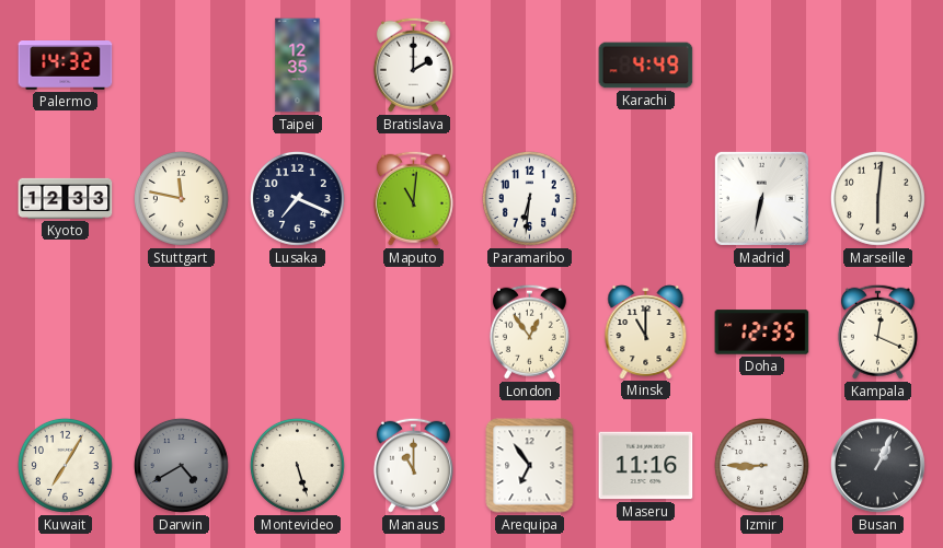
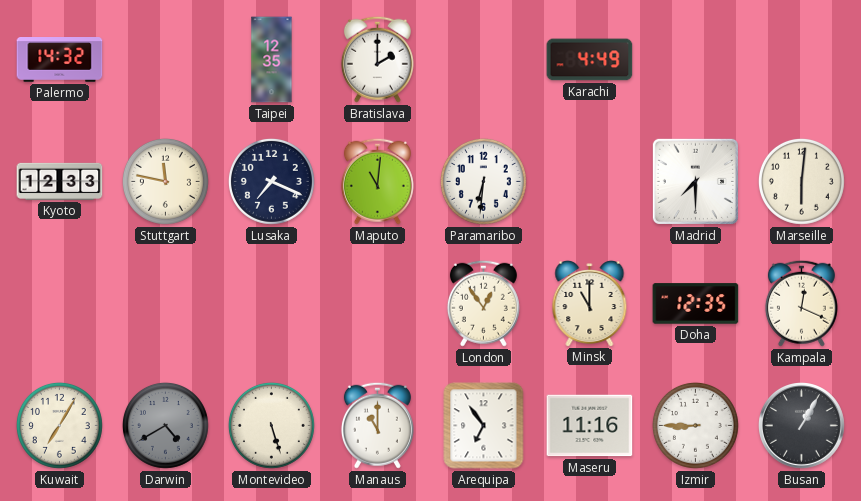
Madrid: 6:32 -> 7:30 (695, 181)
Busan: 1:04 -> 1:05 (802, 426)
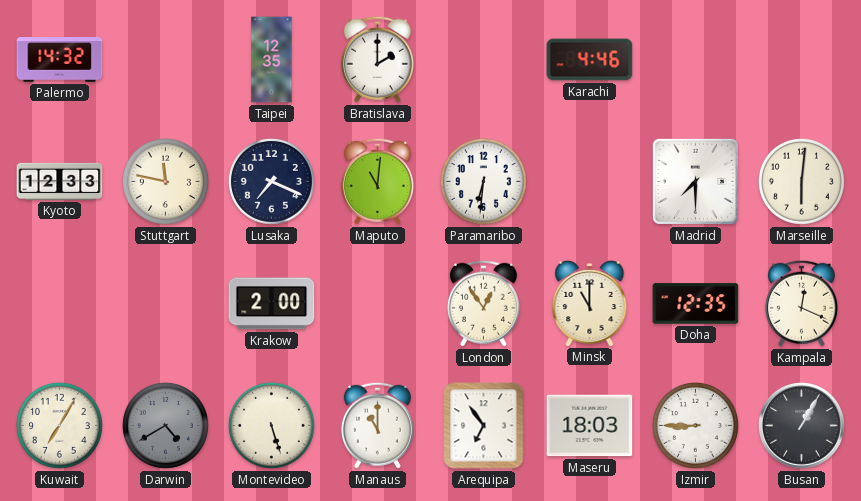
Karachi: 4:49 -> 4:46 (590, 60)
Krakow: none -> 2:00 (272, 304)
Maseru: 11:16 -> 18:03 (590, 426)
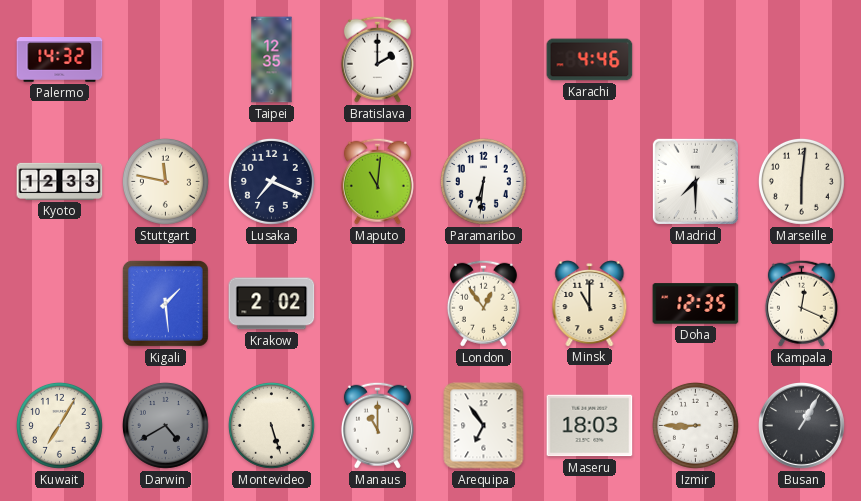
Kigali: none -> 1:29 (165, 303)
Krakow: 2:00 -> 2:02 (272, 304)
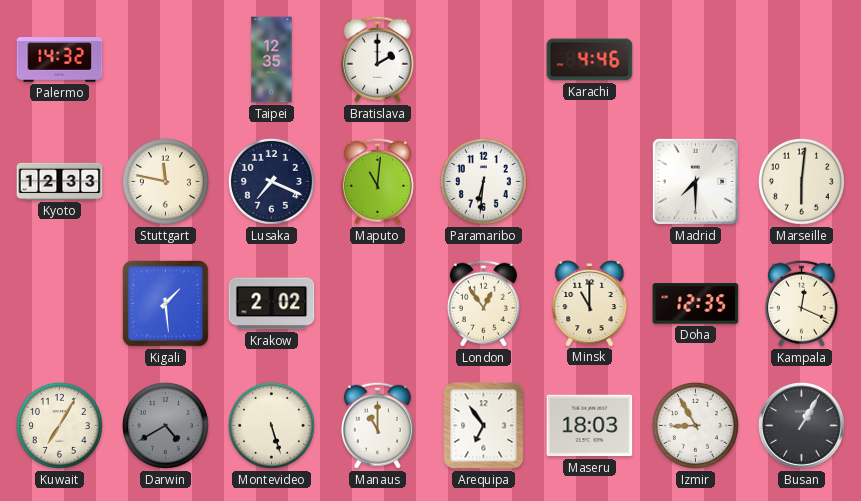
Izmir: 8:45 -> 8:55 (695, 425)
